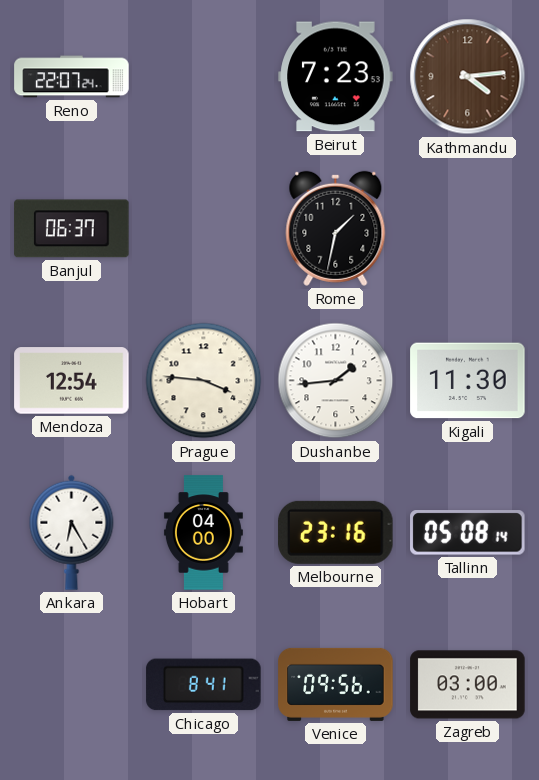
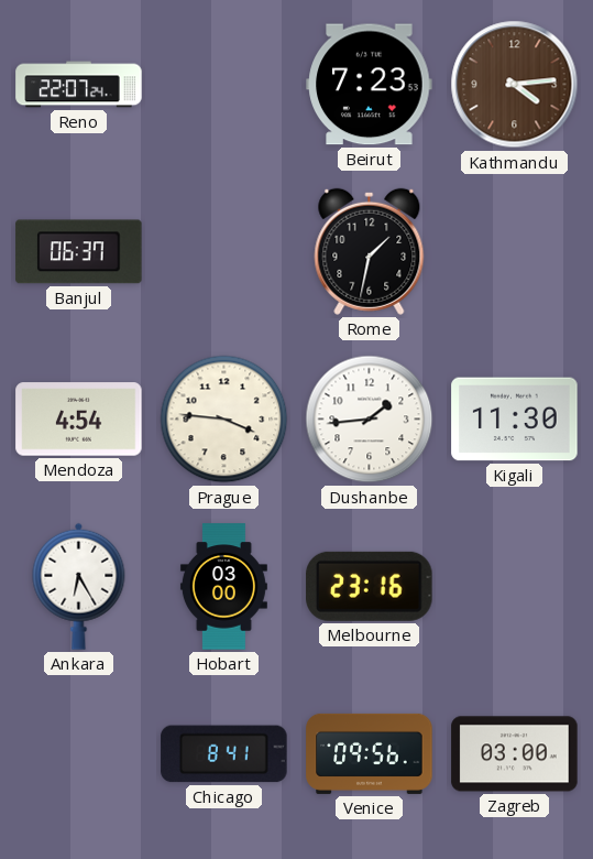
Mendoza: 12:54 -> 4:54 (79, 420)
Hobart: 04:00 -> 03:00 (223, 587)
Tallinn: 05:08 -> none (468, 533)
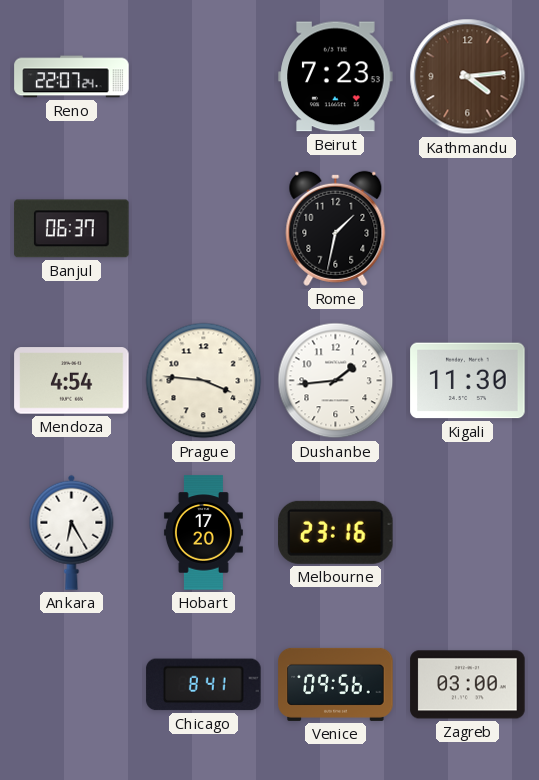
Hobart: 03:00 -> 17:20 (203, 533)
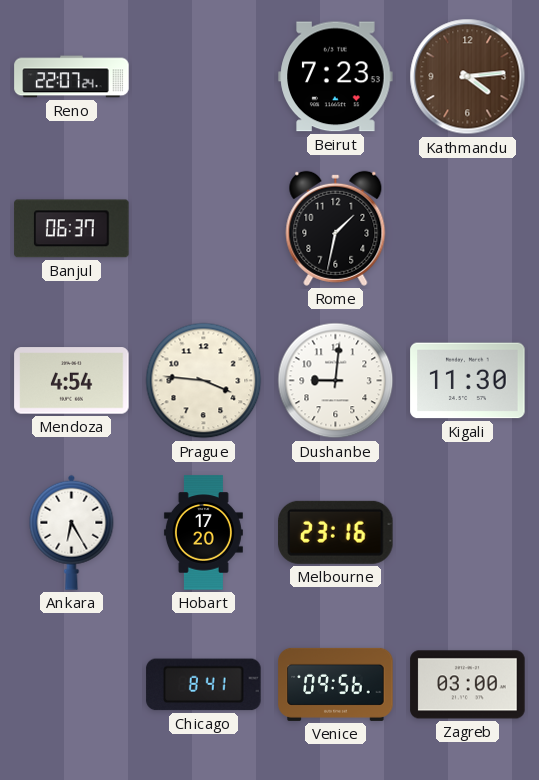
Dushanbe: 1:44 -> 9:01 (336, 381)
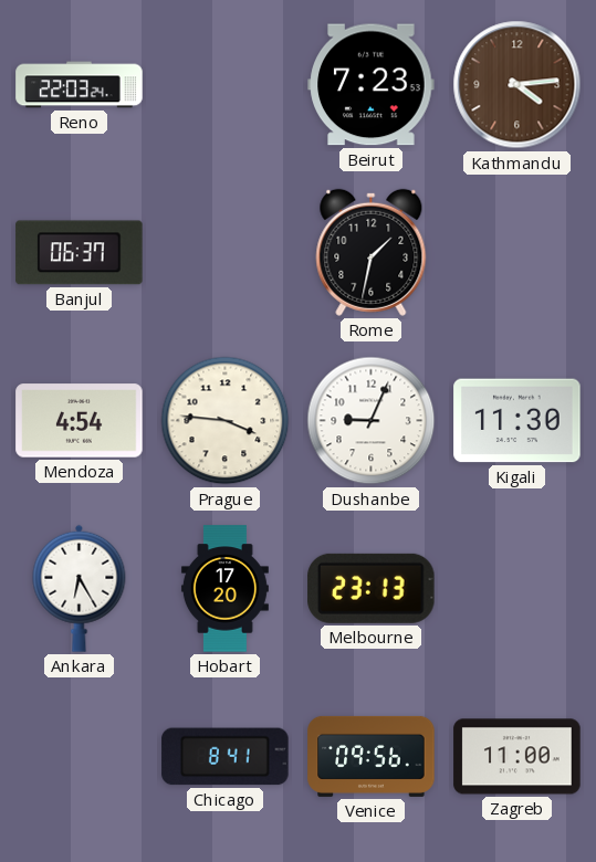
Reno: 22:07 -> 22:03 (80, 85)
Dushanbe: 9:01 -> 9:04 (372, 421)
Melbourne: 23:16 -> 23:13 (372, 588)
Zagreb: 03:00 -> 11:00 (517, 757)
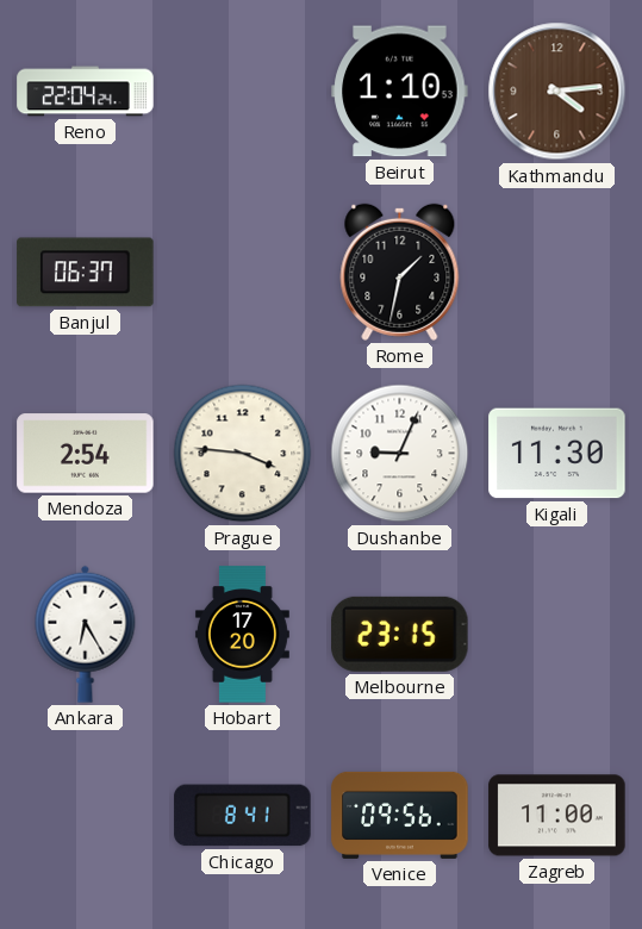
Reno: 22:03 -> 22:04 (86, 92)
Beirut: 7:23 -> 1:10 (400, 92)
Mendoza: 4:54 -> 2:54 (86, 454)
Melbourne: 23:13 -> 23:15 (400, 634)
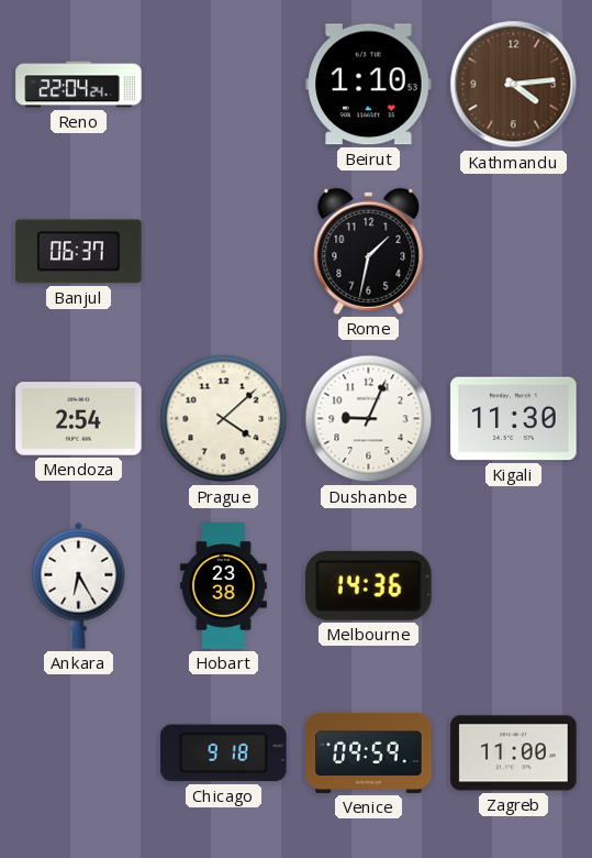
Prague: 3:46 -> 4:08 (224, 419)
Hobart: 17:20 -> 23:38 (223, 586)
Melbourne: 23:15 -> 14:36 (369, 585)
Chicago: 8:41 -> 9:18 (224, 754)
Venice: 09:56 -> 09:59 (369, 752)
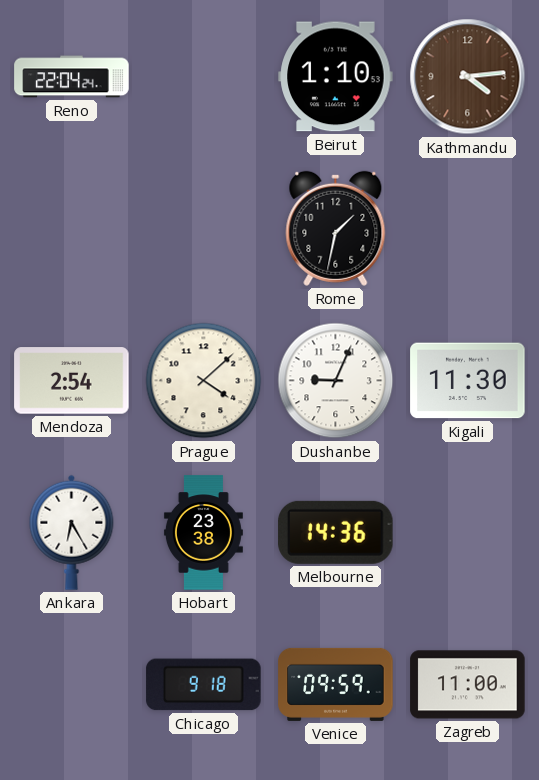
Banjul: 06:37 -> none (79, 252)
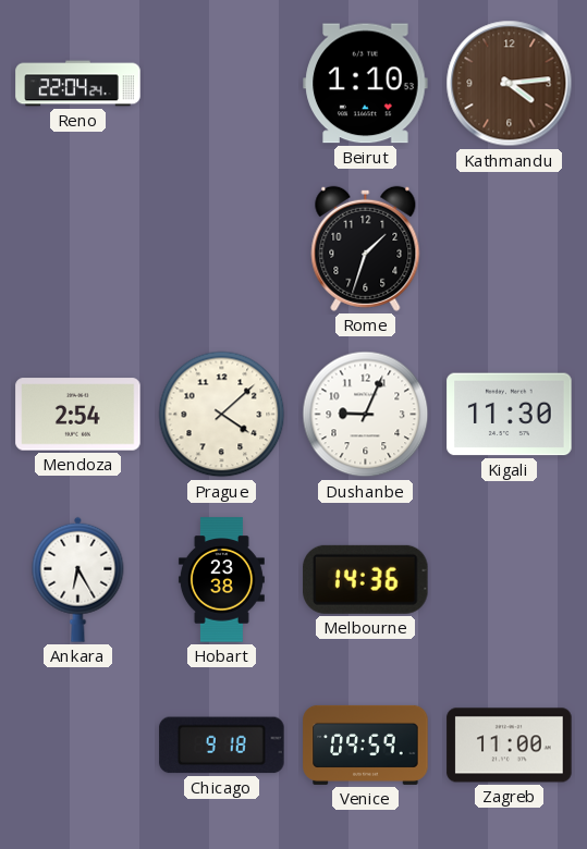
Rome: 1:32 -> 1:33 (366, 248)
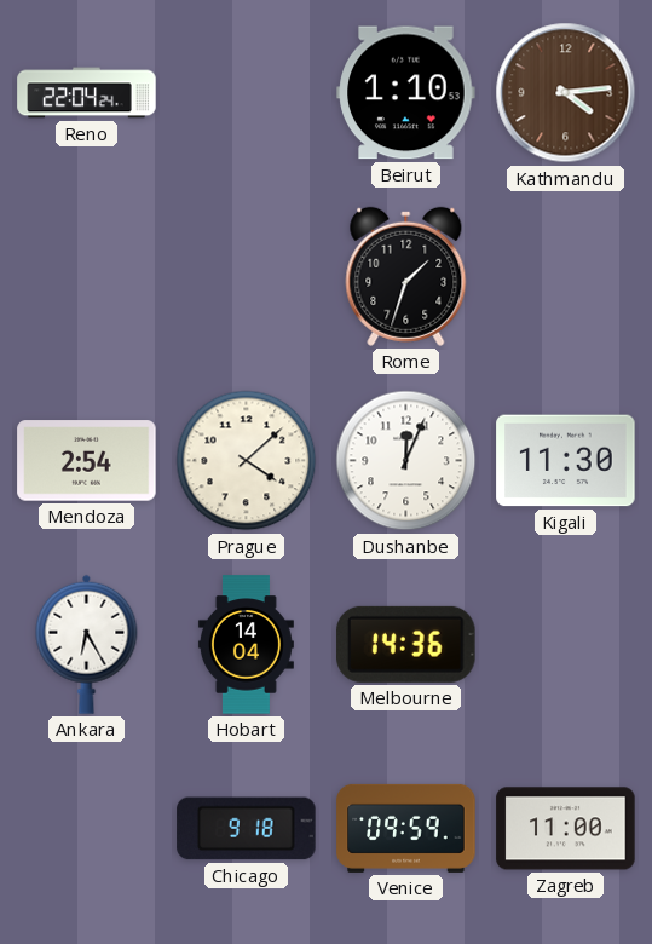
Dushanbe: 9:04 -> 12:04 (406, 461)
Hobart: 23:38 -> 14:04 (246, 645)
